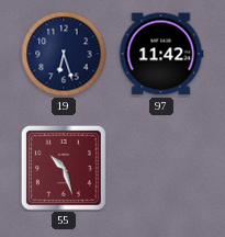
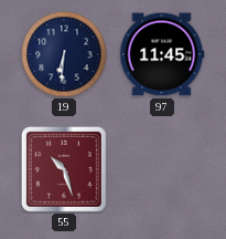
19: 6:27 -> 6:31 (64, 54)
97: 11:42 -> 11:45 (162, 54)
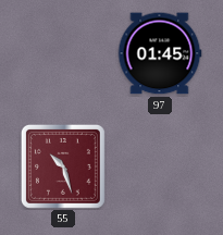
19: 6:31 -> none (64, 54)
97: 11:45 -> 01:45 (160, 53)
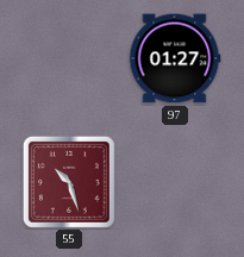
97: 01:45 -> 01:27 (175, 58)
